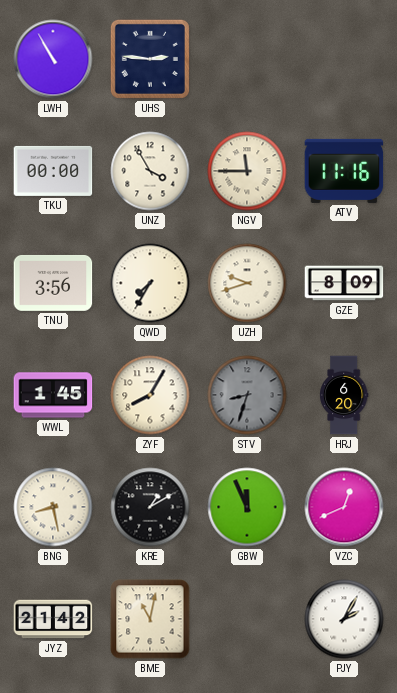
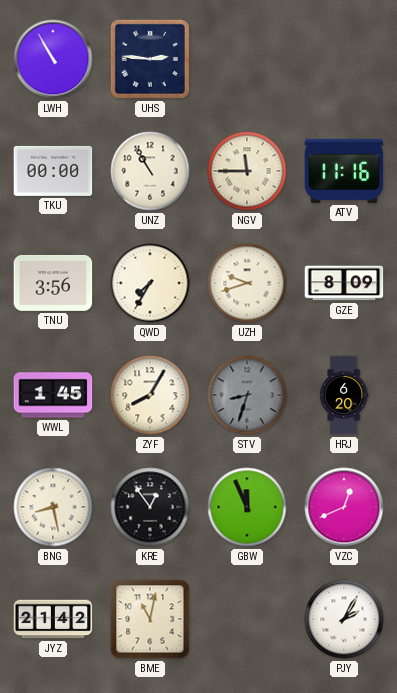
UNZ: 3:55 -> 10:55 (150, 171)
KRE: 1:10 -> 12:54 (150, 507)
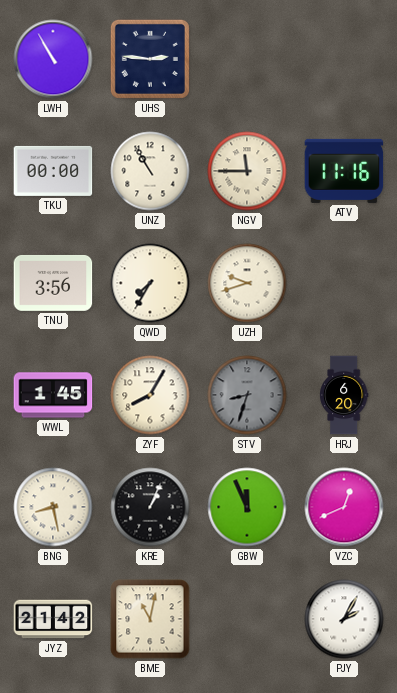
GZE: 8:09 -> none (344, 283)
KRE: 12:54 -> 1:04 (150, 507)
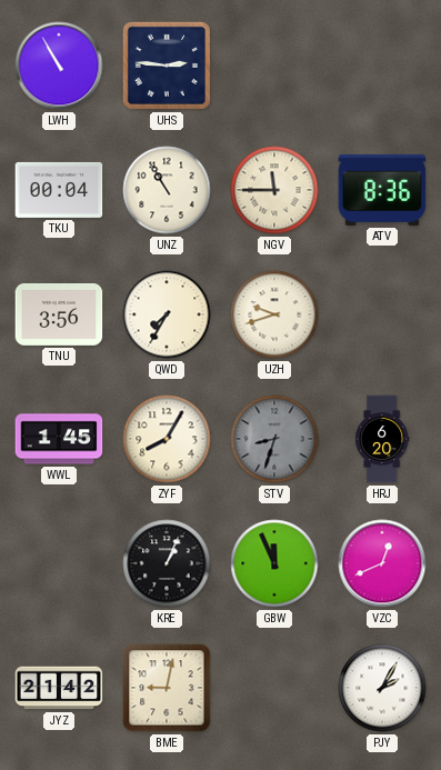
TKU: 00:00 -> 00:04 (59, 190)
ATV: 11:16 -> 8:36 (382, 190)
BNG: 8:28 -> none (53, 507)
BME: 11:02 -> 9:02 (167, 688)
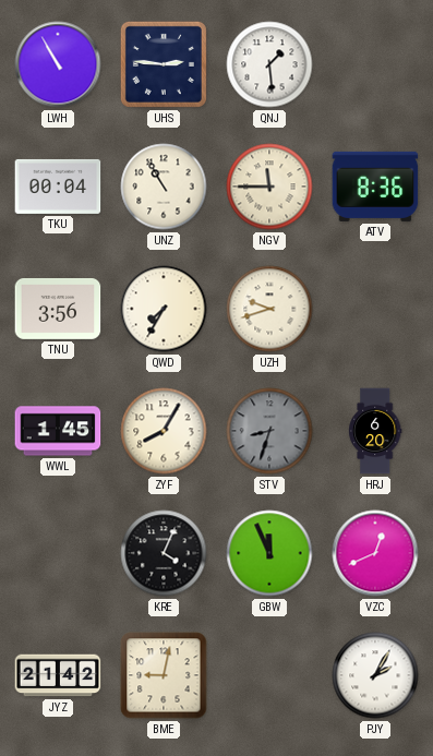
QNJ: none -> 1:29 (269, 64)
KRE: 1:04 -> 4:04 (164, 553)
